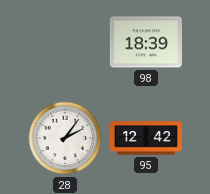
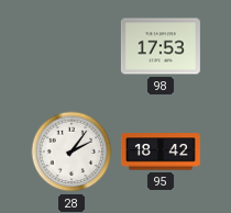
98: 18:39 -> 17:53 (161, 46)
95: 12:42 -> 18:42 (161, 152)
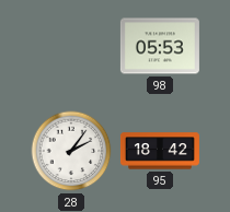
98: 17:53 -> 05:53 (160, 46)
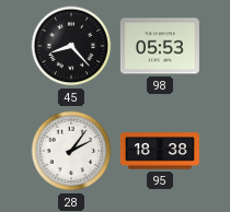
45: none -> 8:23 (71, 46)
95: 18:42 -> 18:38 (160, 151)
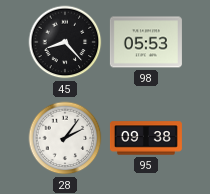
95: 18:38 -> 09:38 (146, 138)
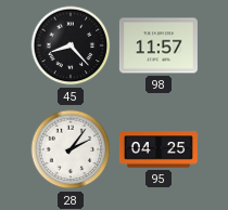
98: 05:53 -> 11:57 (159, 45)
95: 09:38 -> 04:25 (159, 149)
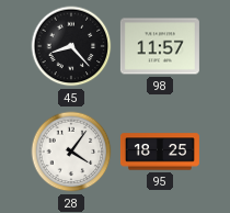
28: 2:06 -> 4:06 (71, 152)
95: 04:25 -> 18:25 (160, 152)
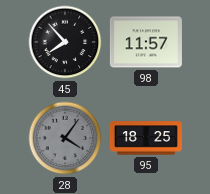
45: 8:23 -> 7:53 (65, 42)
28 dial: white -> grey (65, 138)
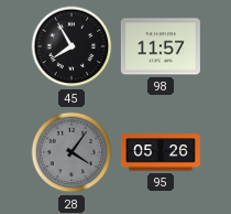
45: 7:53 -> 7:55 (71, 46)
95: 18:25 -> 05:26 (161, 152)
